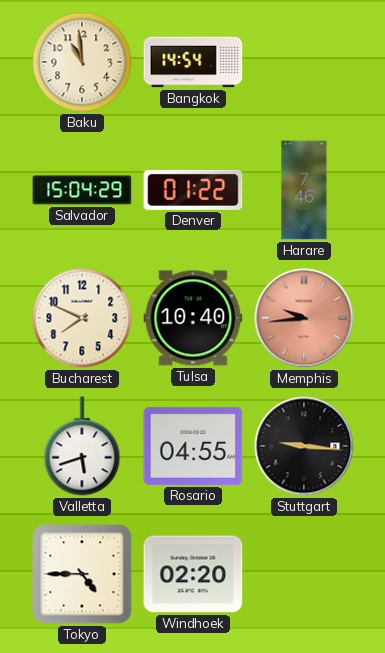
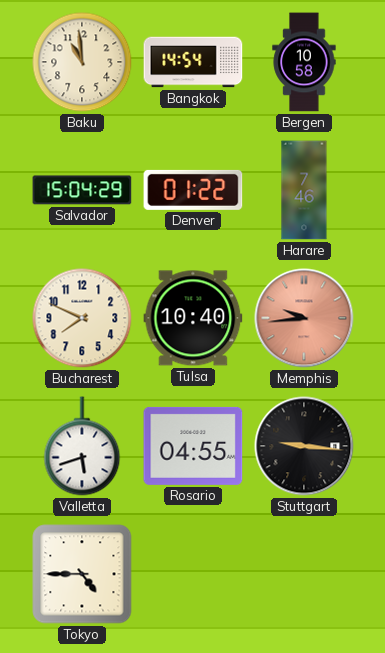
Bergen: none -> 10:58 (304, 62)
Windhoek: 02:20 -> none (193, 574)
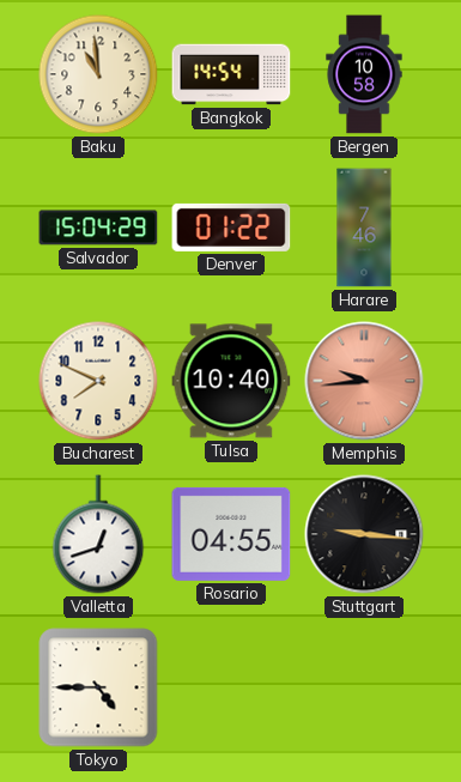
Valletta: 5:42 -> 12:42 (98, 534)
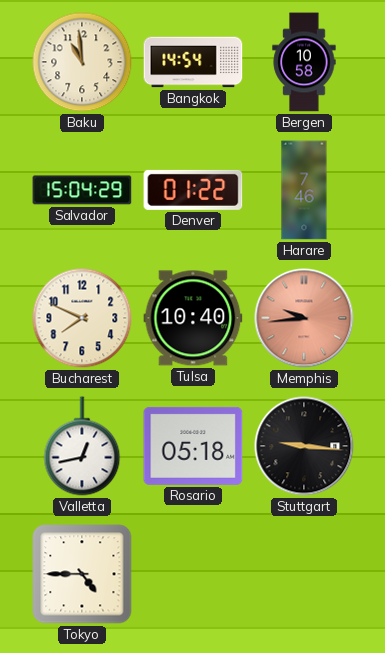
Valletta: 12:42 -> 12:43 (82, 446)
Rosario: 04:55 -> 05:18 (193, 446)
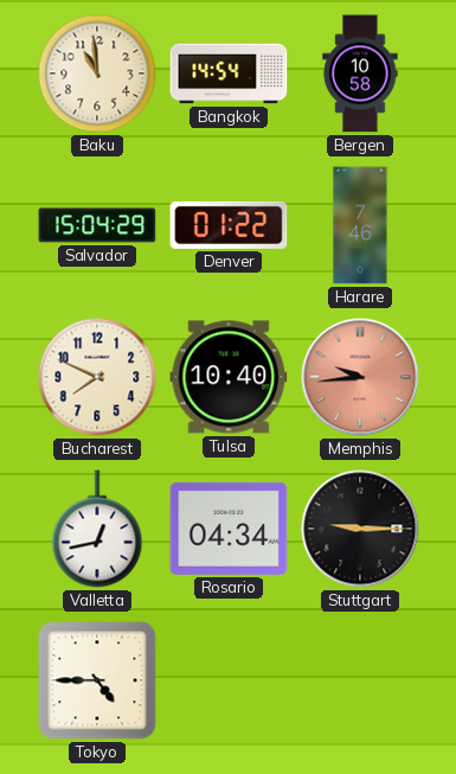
Rosario: 05:18 -> 04:34 (229, 529)
Stuttgart: 9:16 -> 9:15 (360, 529)
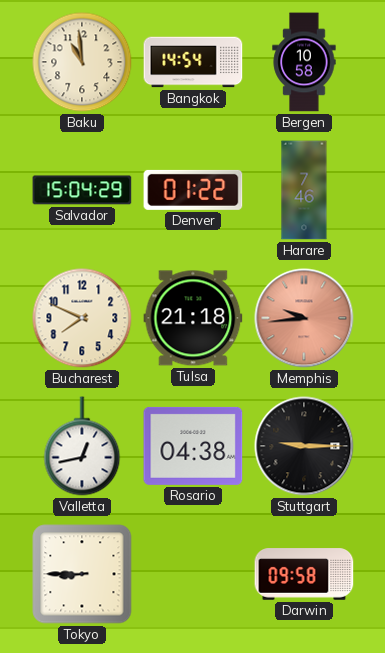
Tulsa: 10:40 -> 21:18 (193, 318)
Rosario: 04:34 -> 04:38 (193, 446)
Tokyo: 4:45 -> 8:45 (82, 574)
Darwin: none -> 09:58 (304, 574)
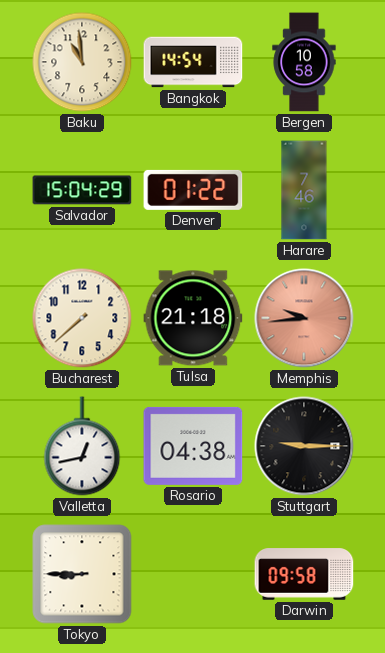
Bucharest: 7:49 -> 7:38 (82, 318)
